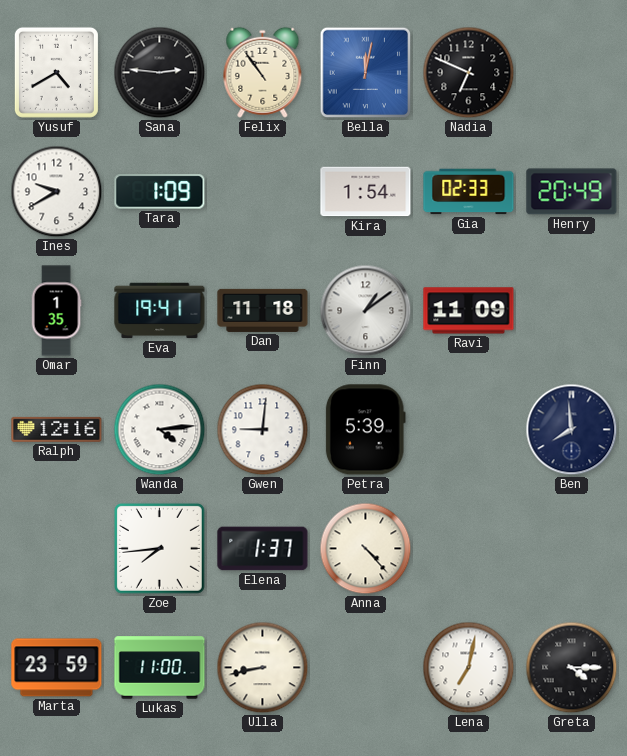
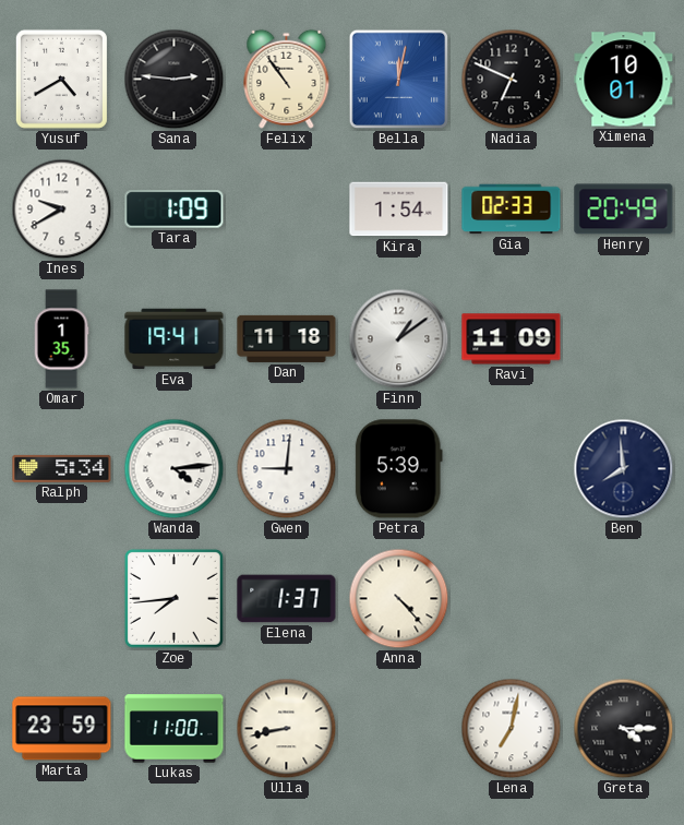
Ximena: none -> 10:01 (624, 80)
Ralph: 12:16 -> 5:34 (62, 468)
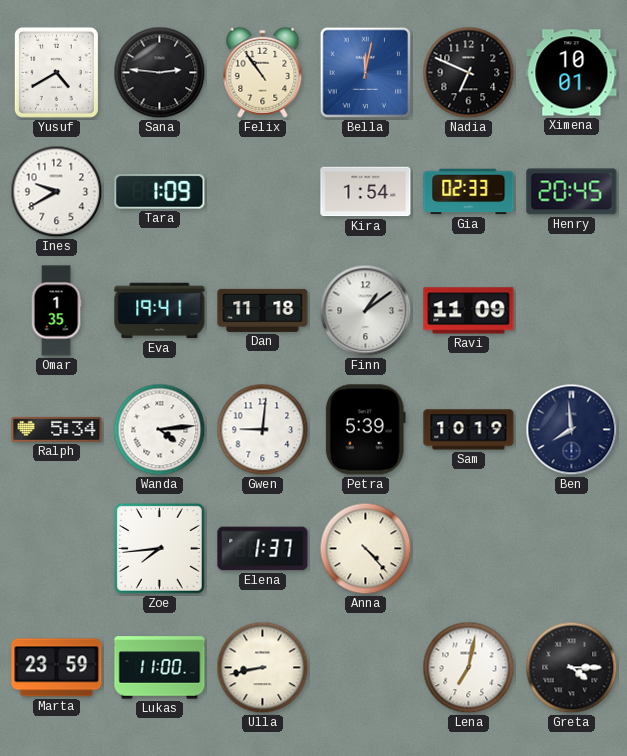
Henry: 20:49 -> 20:45 (572, 192)
Sam: none -> 10:19 (469, 430)
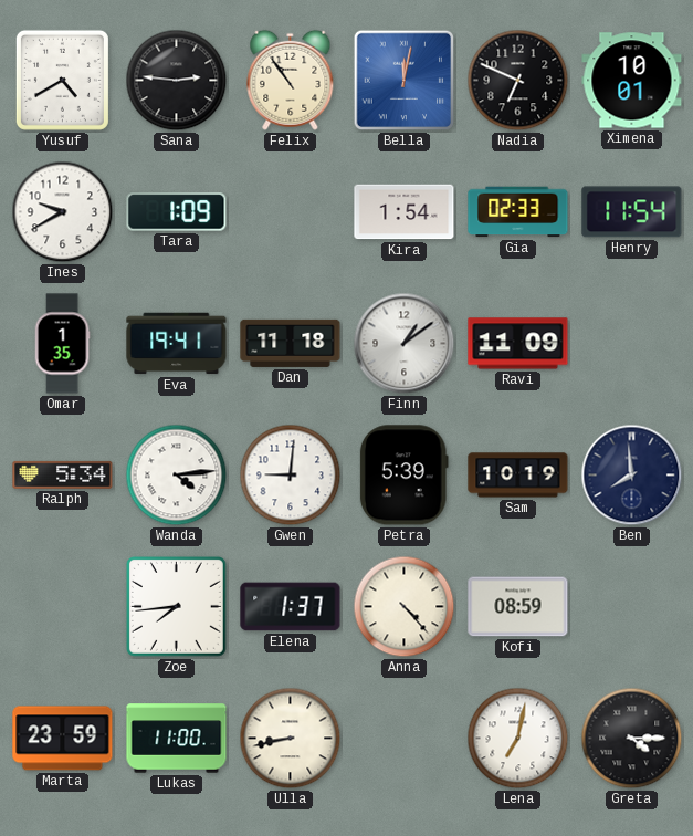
Henry: 20:45 -> 11:54 (632, 212)
Kofi: none -> 08:59 (518, 607)
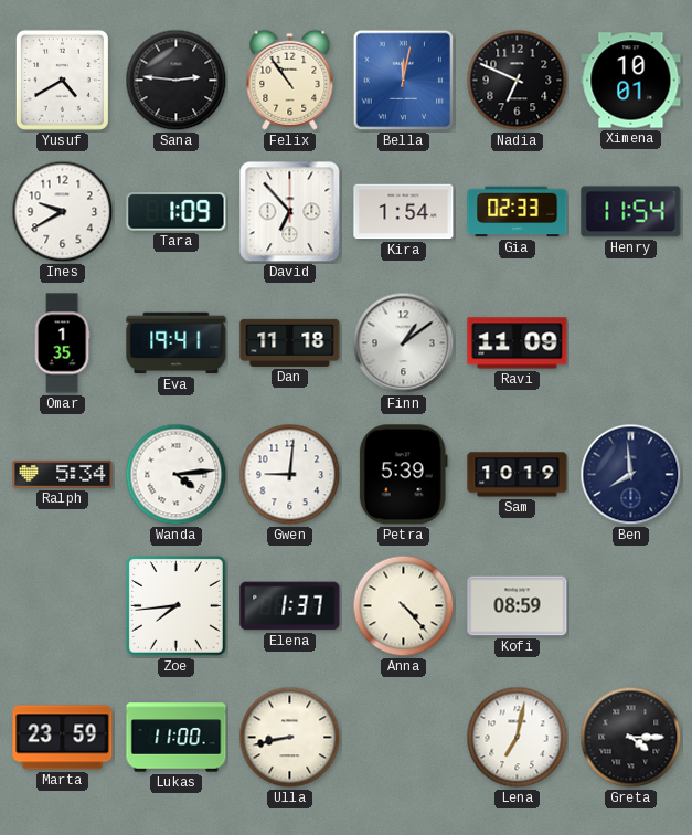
David: none -> 6:53 (290, 212)
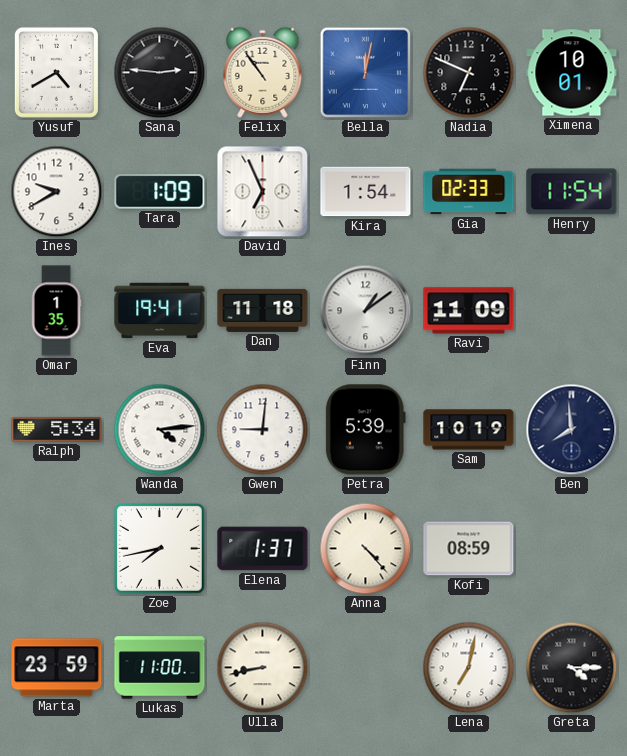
David: 6:53 -> 6:56 (263, 192)
Zoe: 7:44 -> 7:43 (159, 548)
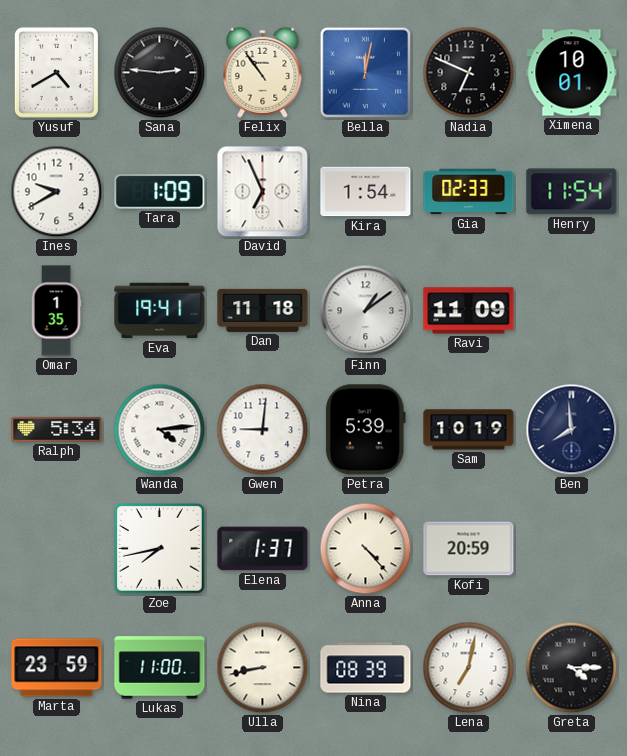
Kofi: 08:59 -> 20:59 (469, 549)
Nina: none -> 08:39 (366, 668)
